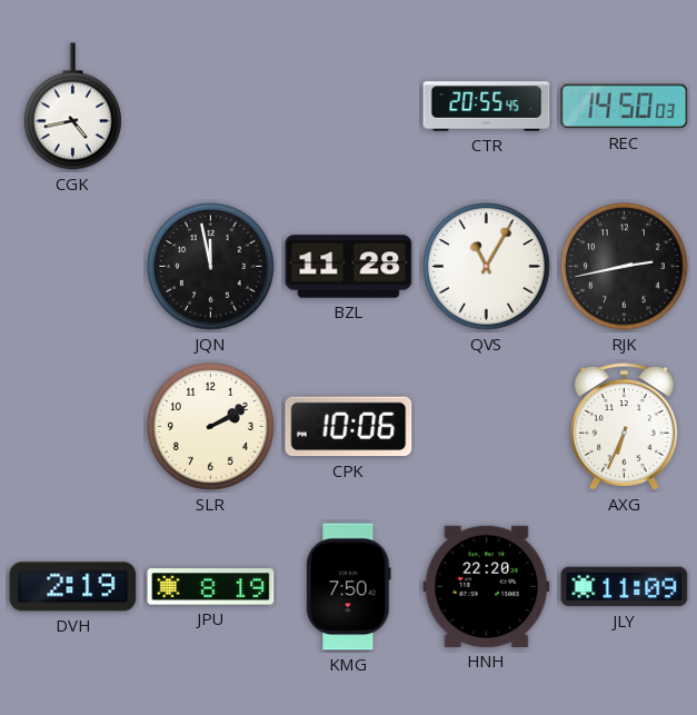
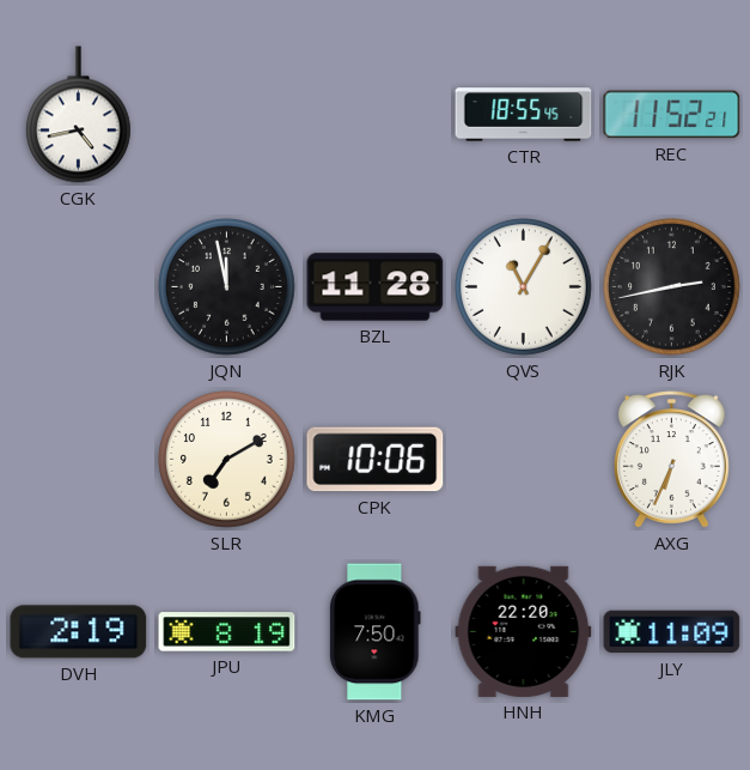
CTR: 20:55 -> 18:55 (524, 115)
REC: 14:50 -> 11:52 (672, 115)
SLR: 2:10 -> 7:10 (227, 460)
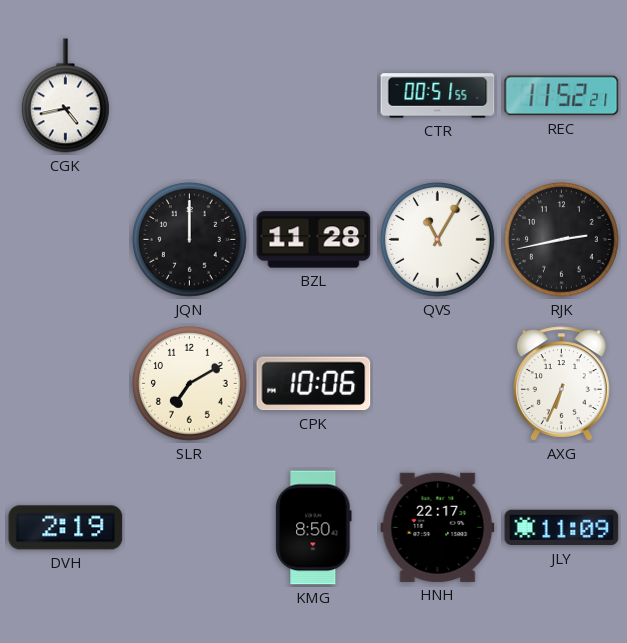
CTR: 18:55 -> 00:51 (438, 96)
JQN: 11:58 -> 12:00 (190, 240)
JPU: 8:19 -> none (227, 632)
KMG: 7:50 -> 8:50 (314, 528)
HNH: 22:20 -> 22:17 (438, 527)
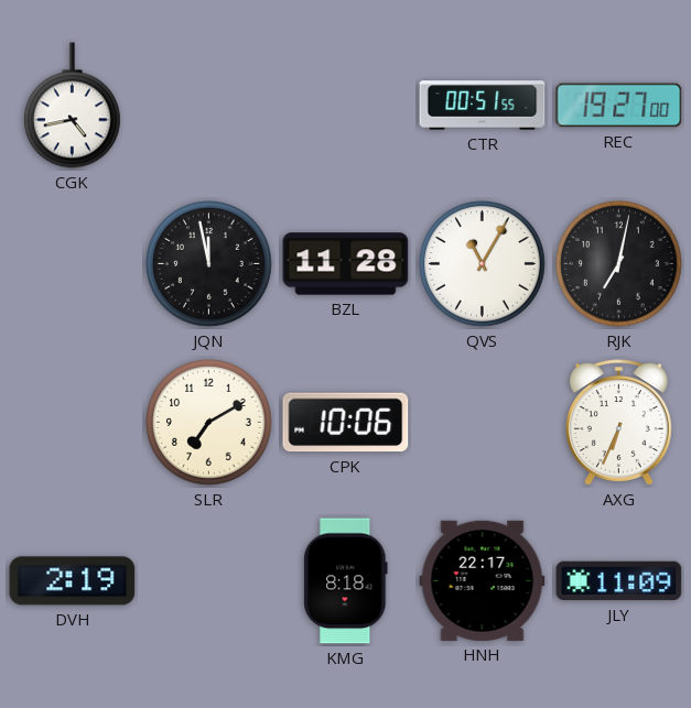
REC: 11:52 -> 19:27 (619, 106)
JQN: 12:00 -> 11:58 (209, 264)
RJK: 2:43 -> 7:02 (619, 264)
KMG: 8:50 -> 8:18 (346, 581)
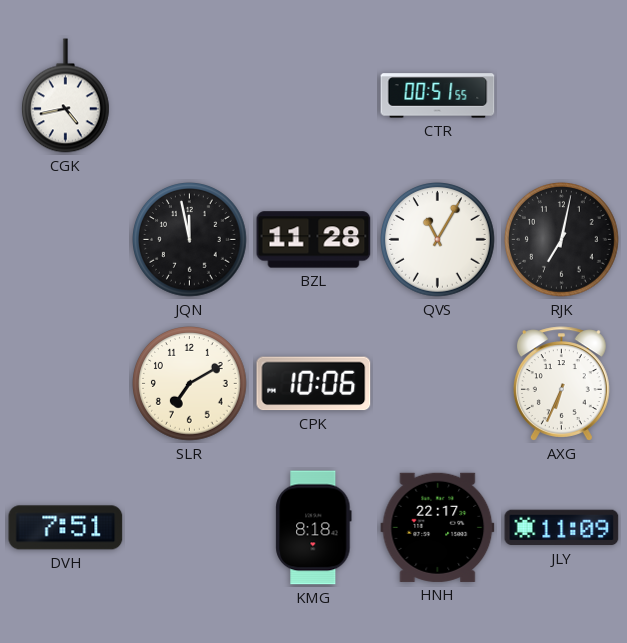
REC: 19:27 -> none (619, 106)
DVH: 2:19 -> 7:51 (66, 528)
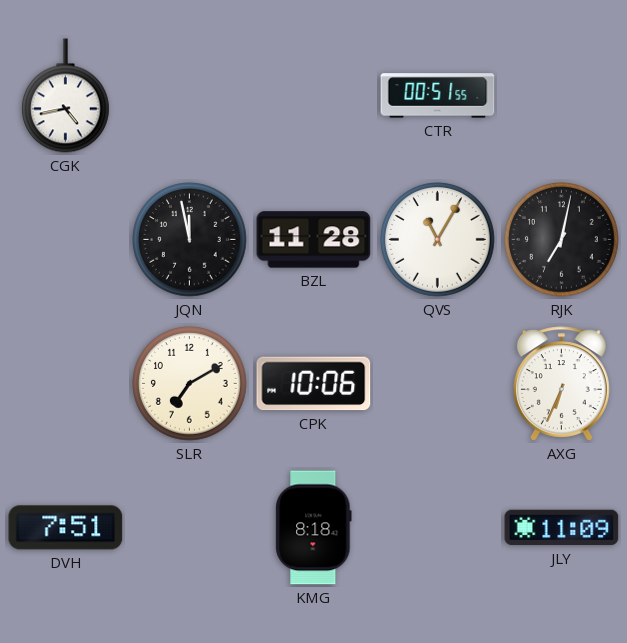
HNH: 22:17 -> none (438, 527)
